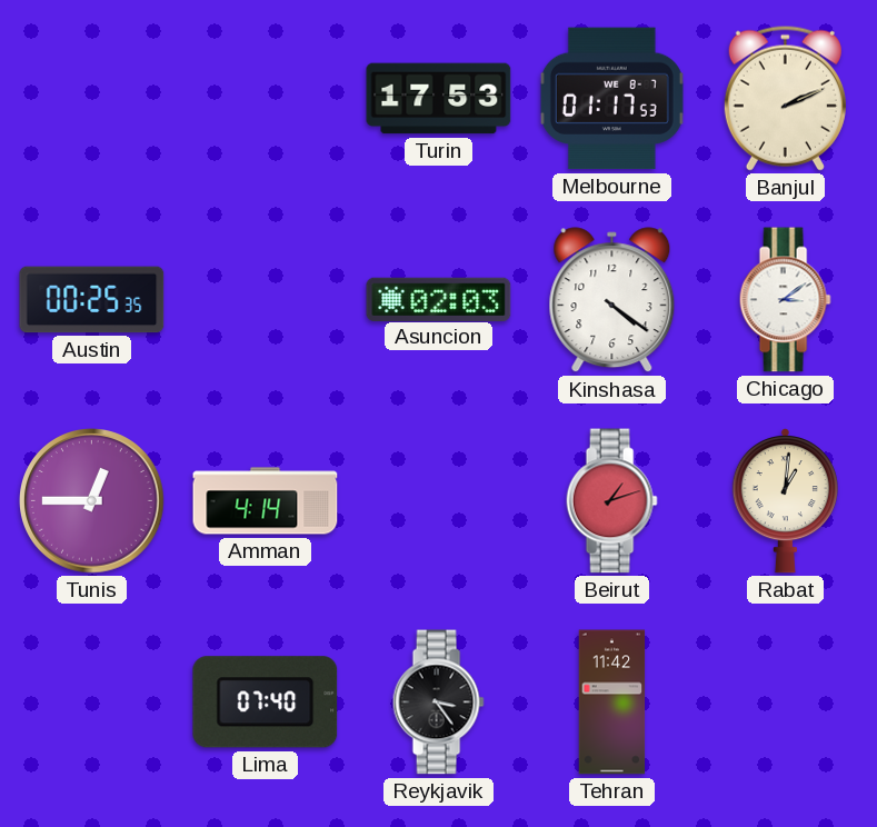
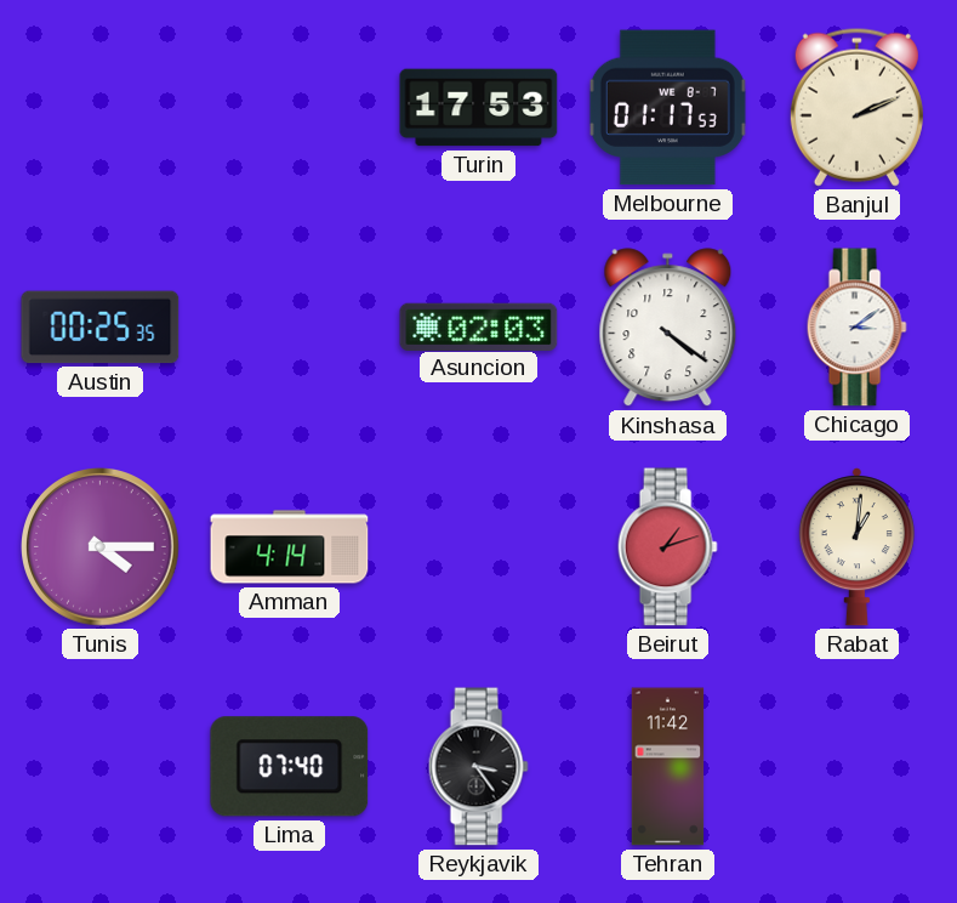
Tunis: 12:45 -> 4:15 (101, 547)
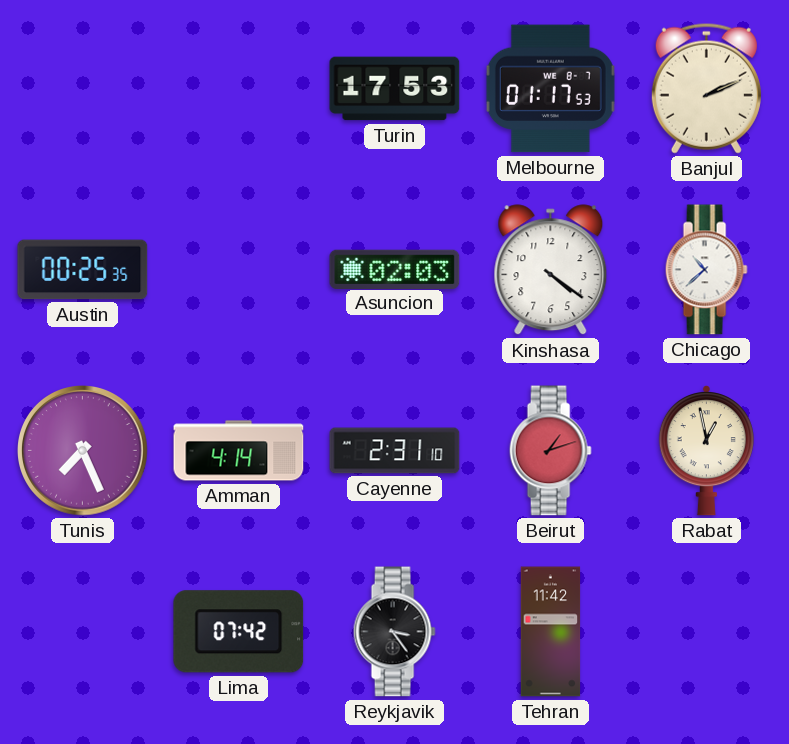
Chicago: 3:09 -> 10:38 (706, 270)
Tunis: 4:15 -> 7:26 (83, 451)
Cayenne: none -> 2:31 (395, 451)
Rabat: 1:01 -> 12:58 (706, 451)
Lima: 07:40 -> 07:42 (239, 632)
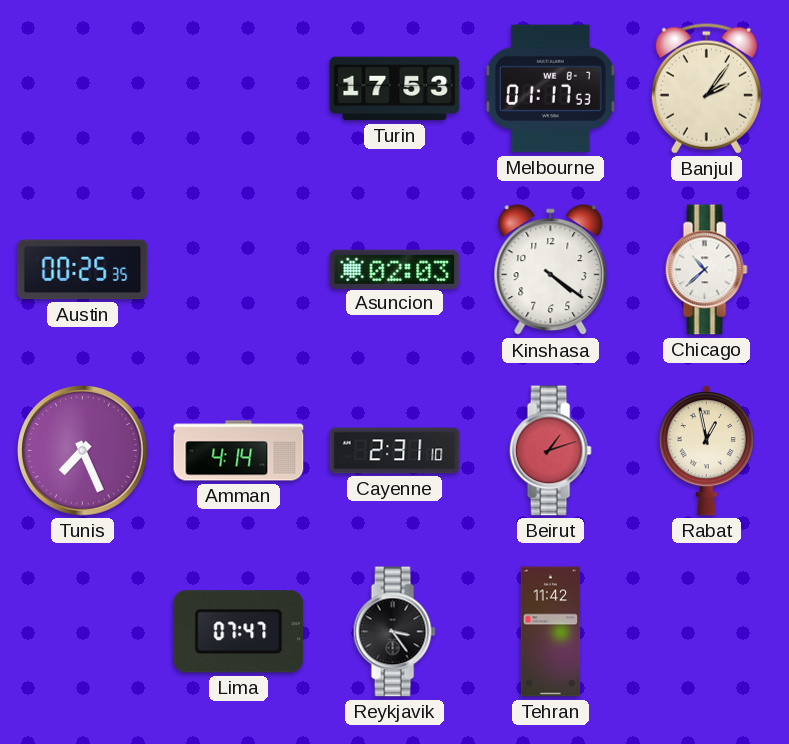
Banjul: 2:11 -> 2:06 (706, 88)
Lima: 07:42 -> 07:47 (239, 632)
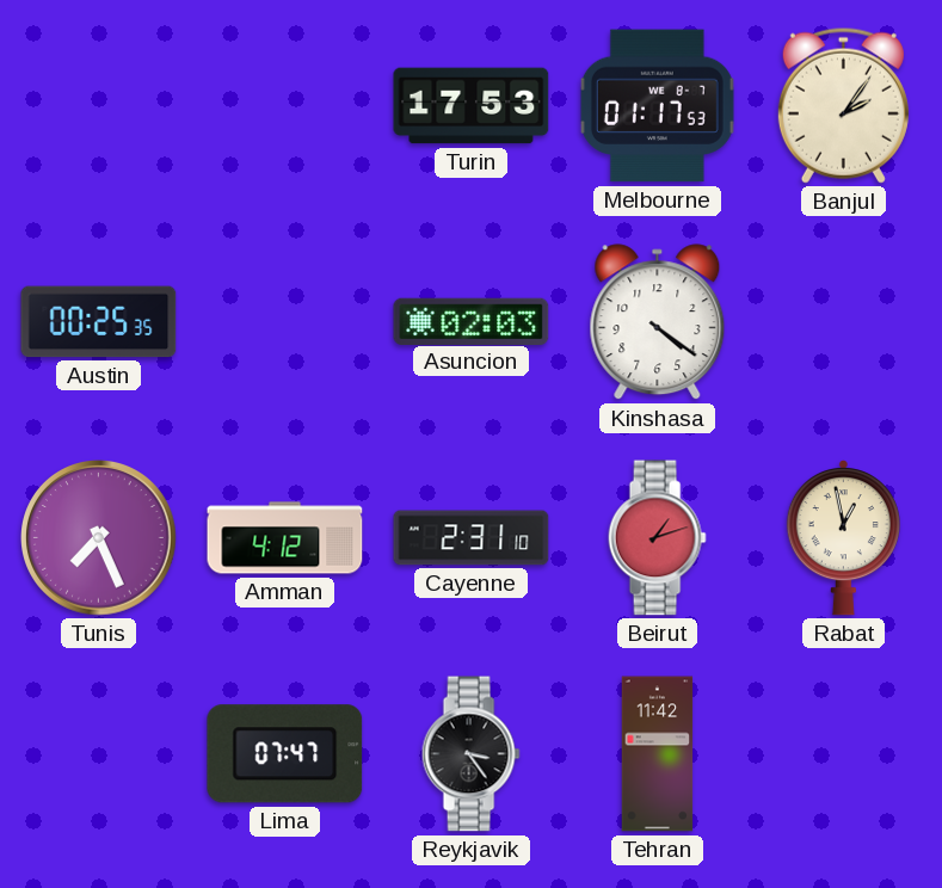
Chicago: 10:38 -> none (706, 270)
Amman: 4:14 -> 4:12 (285, 538)
